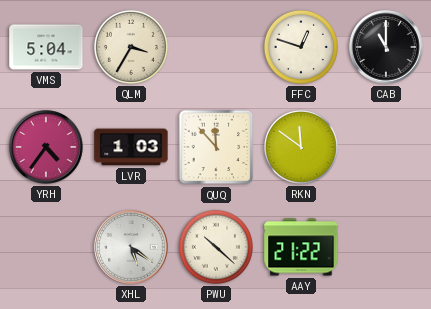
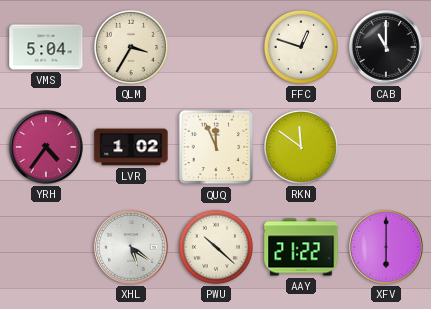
LVR: 1:03 -> 1:02 (131, 147)
QUQ: 11:53 -> 11:56 (216, 147)
XFV: none -> 6:00 (386, 247)
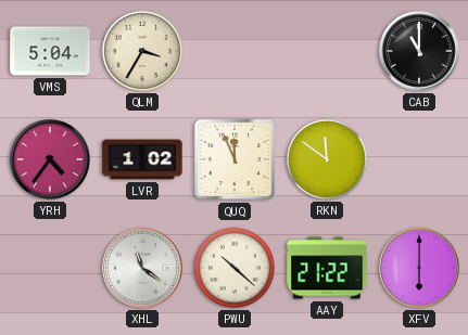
FFC: 12:48 -> none (301, 47)
XHL: 5:21 -> 11:21 (142, 268)
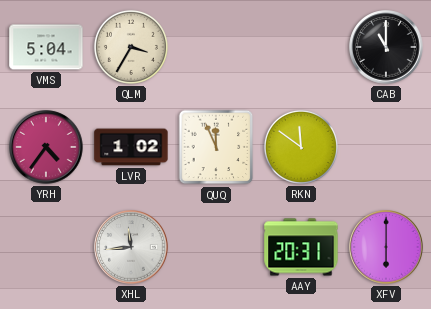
XHL: 11:21 -> 11:44 (131, 247)
PWU: 10:22 -> none (235, 268)
AAY: 21:22 -> 20:31 (301, 247)
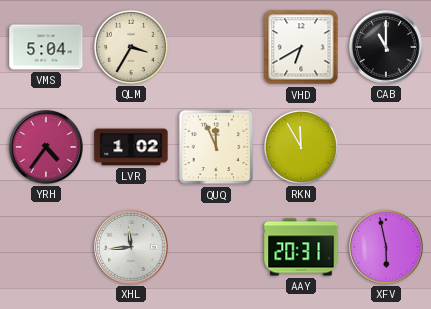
VHD: none -> 6:40 (301, 47)
RKN: 11:51 -> 11:55 (301, 147)
XFV: 6:00 -> 5:58 (386, 247)
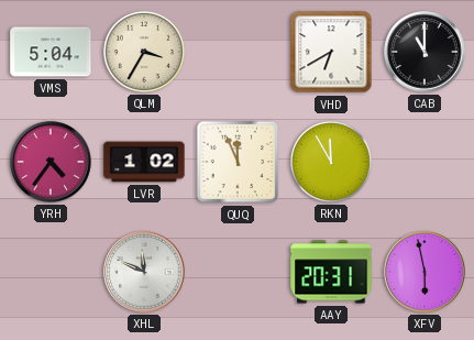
XHL: 11:44 -> 11:49 (144, 272)
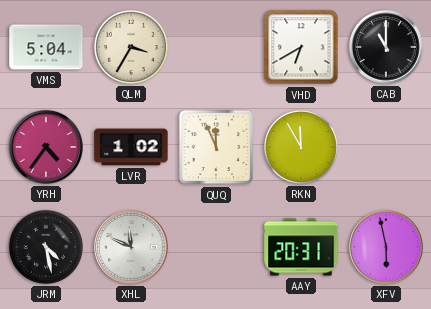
JRM: none -> 4:28 (46, 247)
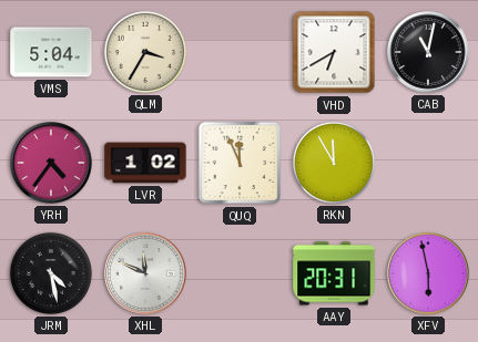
CAB: 11:00 -> 11:02 (428, 52)
